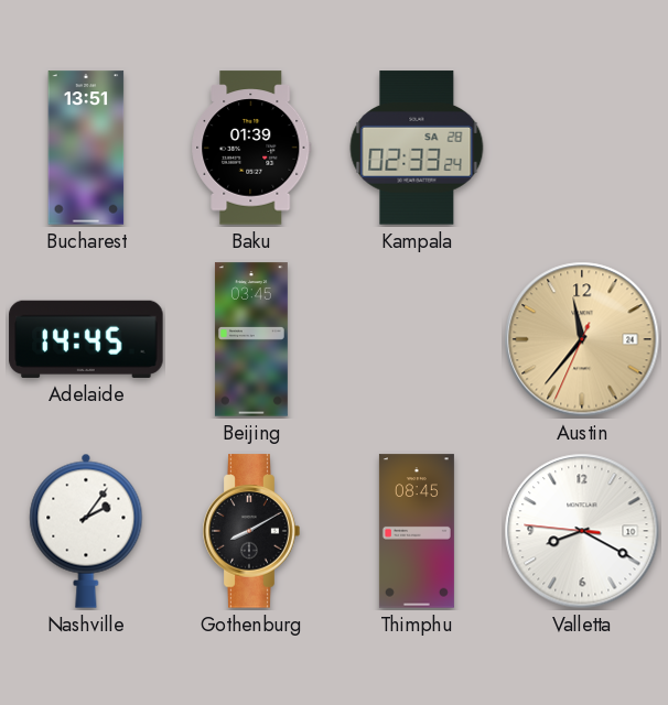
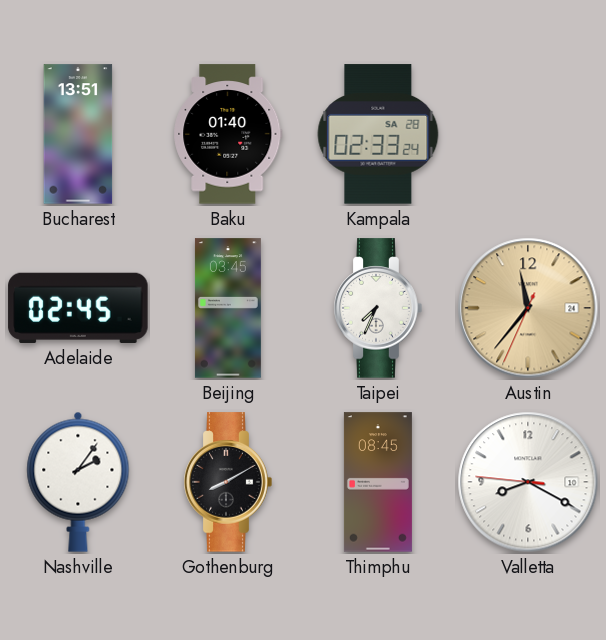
Baku: 01:39 -> 01:40 (228, 134)
Adelaide: 14:45 -> 02:45 (78, 308)
Taipei: none -> 7:34 (378, 308)
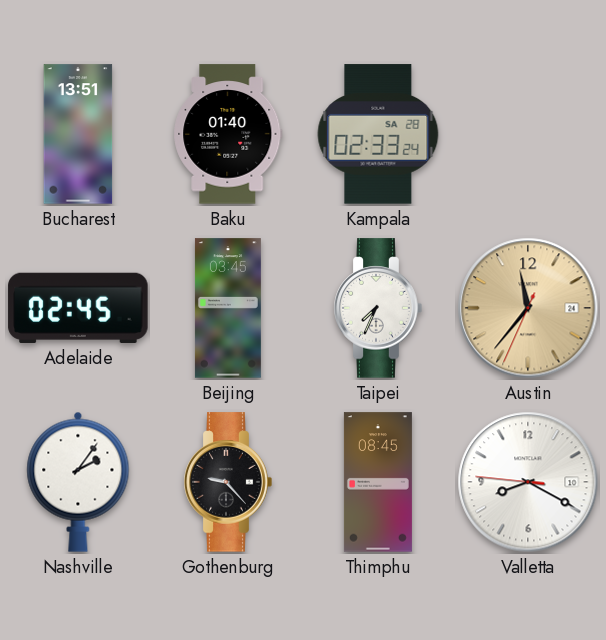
Gothenburg: 8:10 -> 9:23 (228, 482)
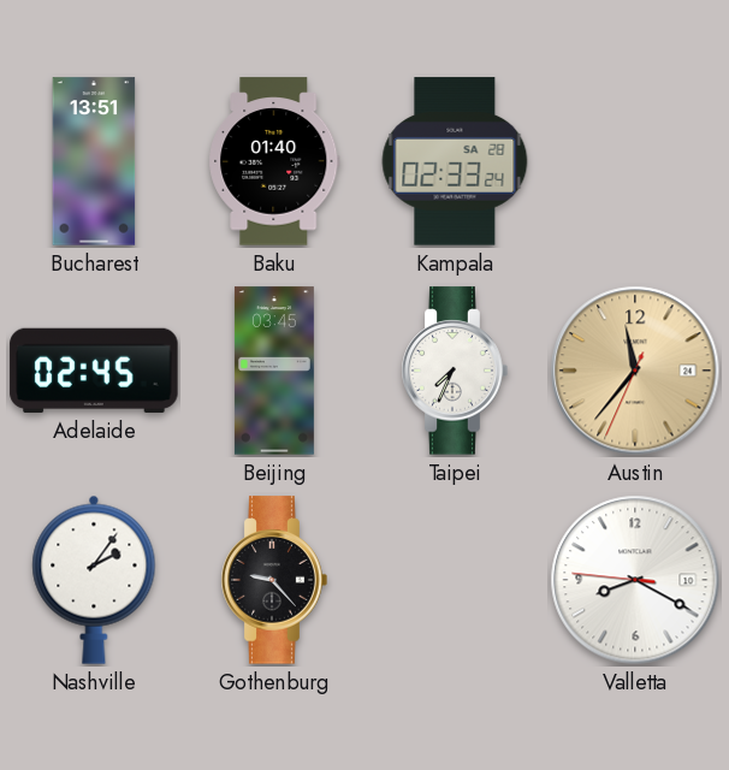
Thimphu: 08:45 -> none (378, 482)
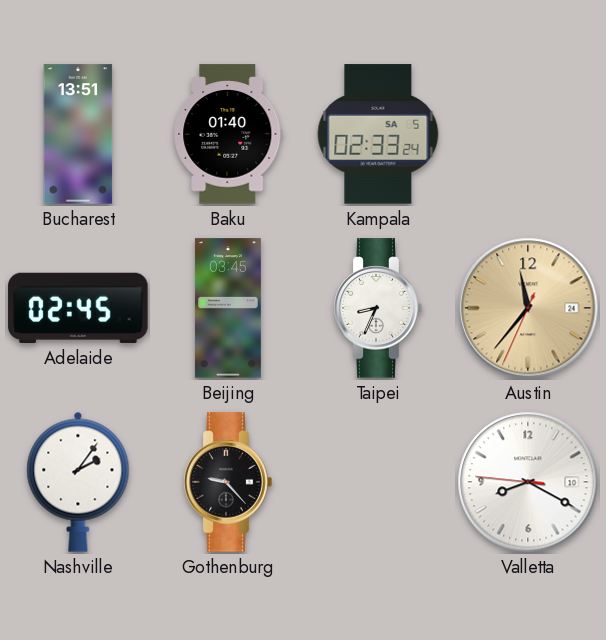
Kampala date: SA 28 -> SA 5 (378, 134)
Taipei: 7:34 -> 8:34 (378, 308)
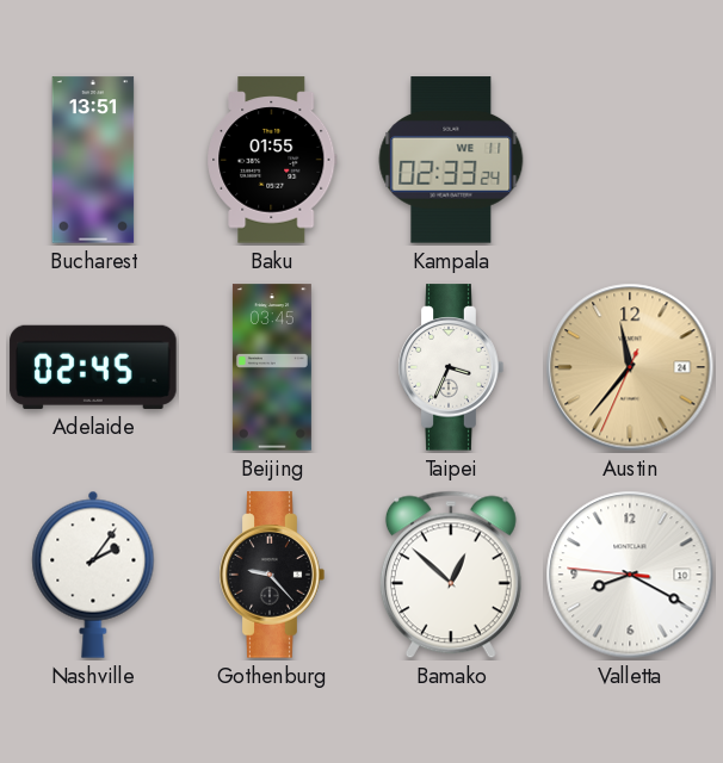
Baku: 01:40 -> 01:55 (272, 160)
Kampala date: SA 5 -> WE 11 (451, 160)
Taipei: 8:34 -> 3:34 (451, 367)
Bamako: none -> 12:52 (451, 575)
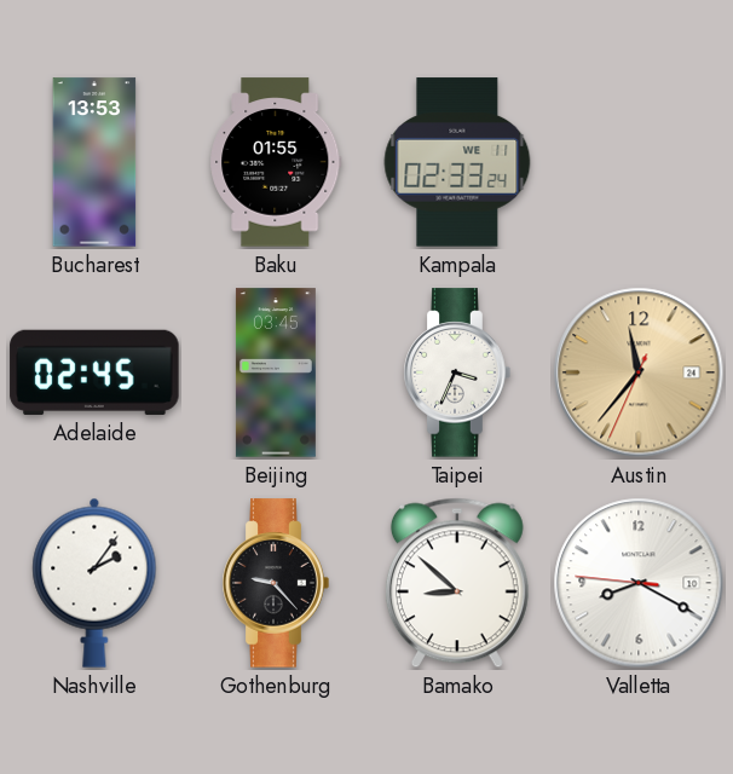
Bucharest: 13:51 -> 13:53 (94, 162)
Bamako: 12:52 -> 8:52 (457, 583)
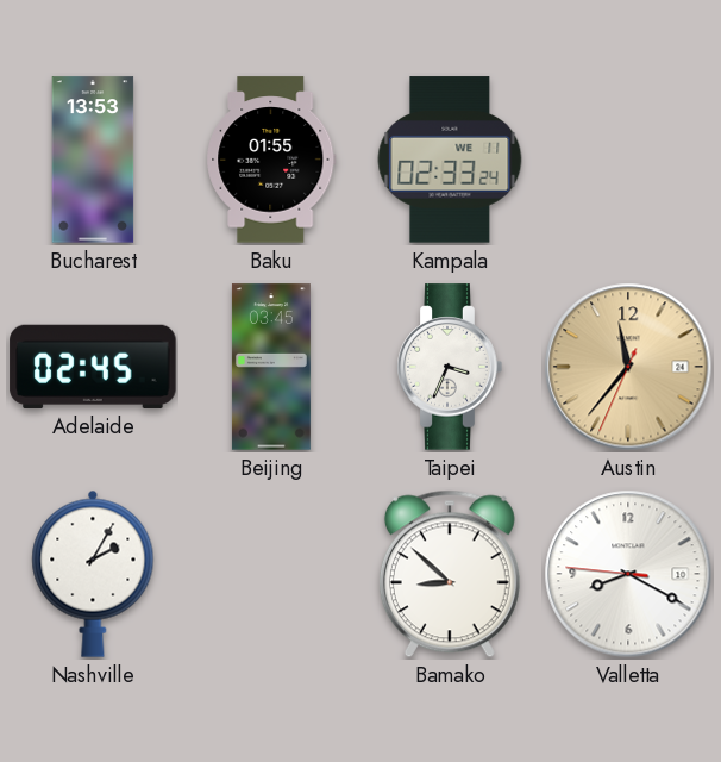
Nashville: 2:06 -> 2:05 (93, 574)
Gothenburg: 9:23 -> none (276, 583)
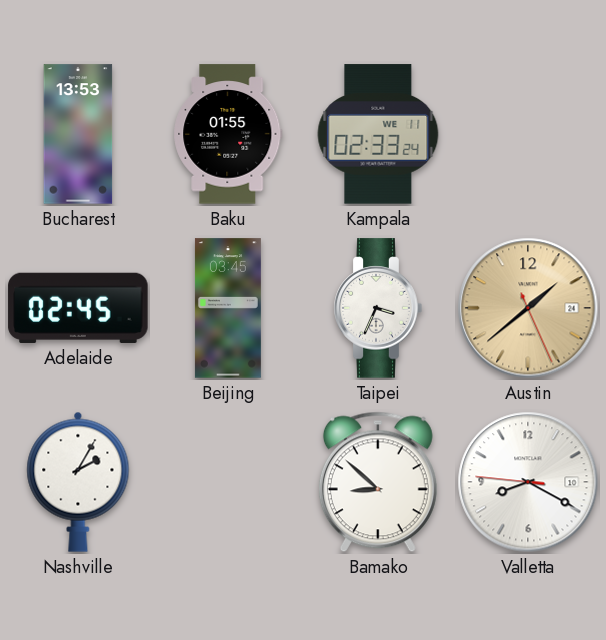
Austin: 11:36 -> 1:38 (528, 308)
